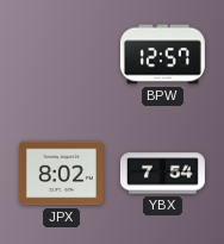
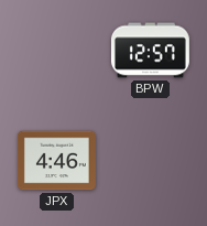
JPX: 8:02 -> 4:46 (56, 161)
YBX: 7:54 -> none (162, 174)
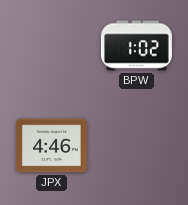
BPW: 12:57 -> 1:02 (136, 46)
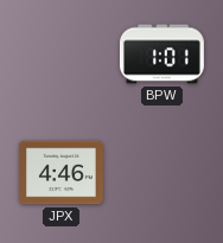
BPW: 1:02 -> 1:01 (161, 55)
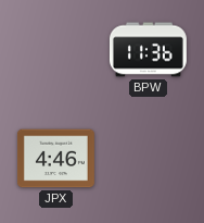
BPW: 1:01 -> 11:36 (148, 50)
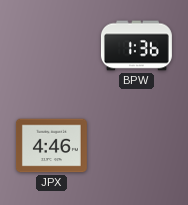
BPW: 11:36 -> 1:36 (136, 46)
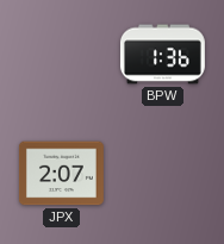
JPX: 4:46 -> 2:07 (61, 174)
